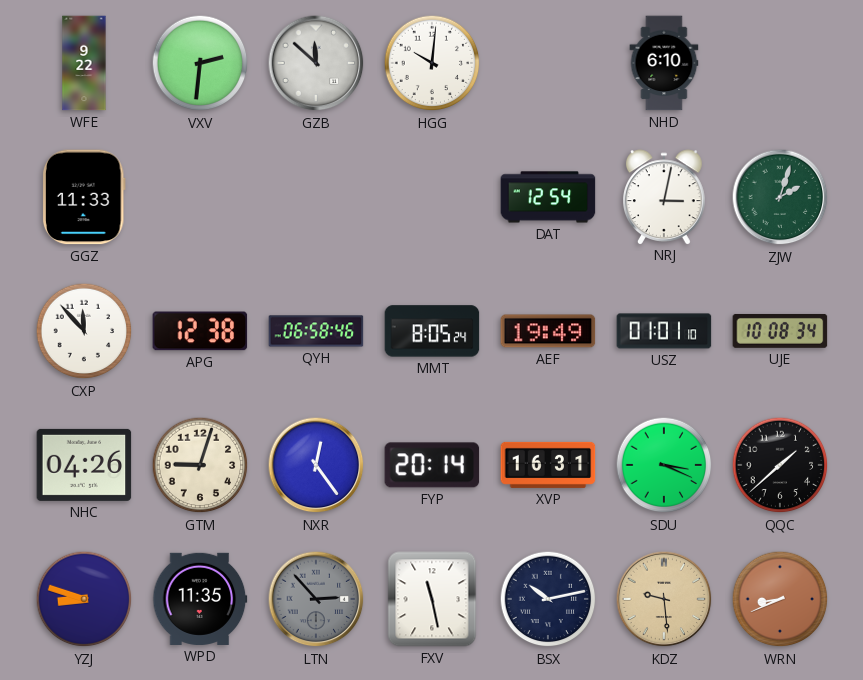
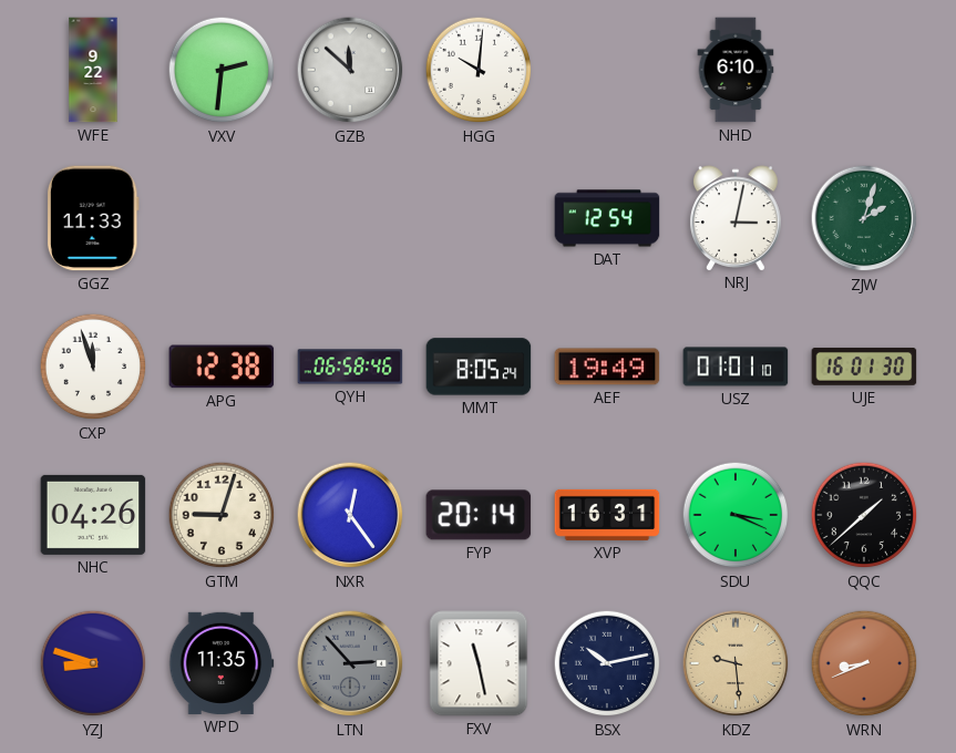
CXP: 11:53 -> 11:57 (93, 367)
UJE: 10:08 -> 16:01 (864, 367)
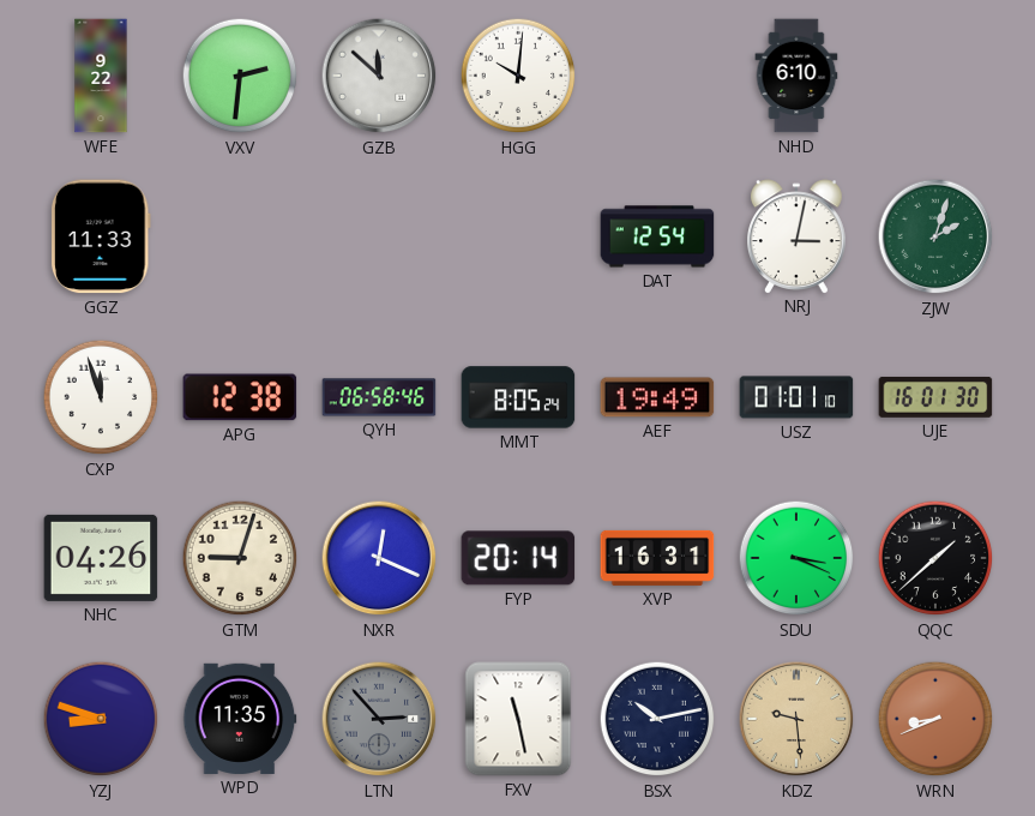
NXR: 12:24 -> 12:19 (379, 558)
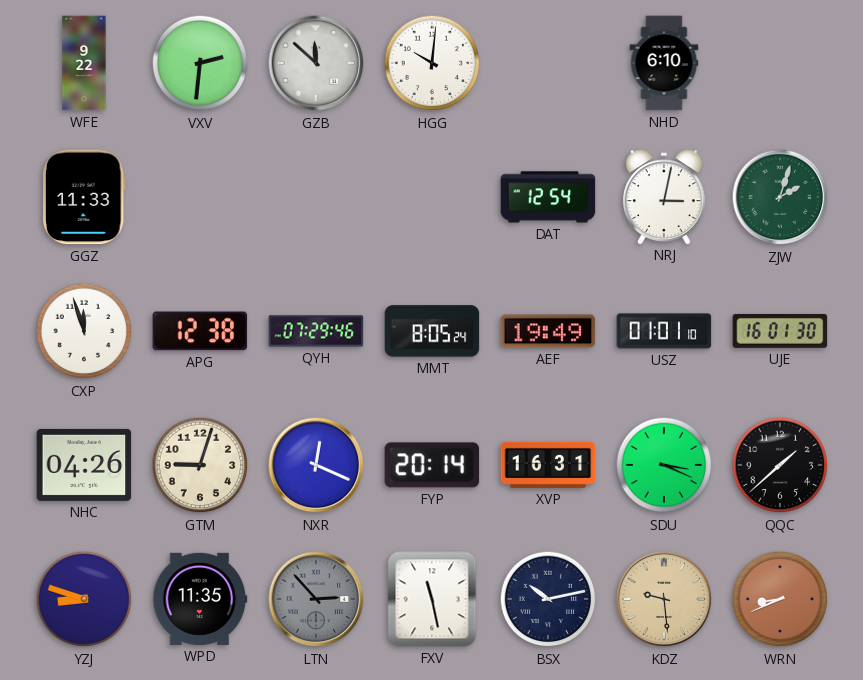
QYH: 06:58 -> 07:29 (316, 331)
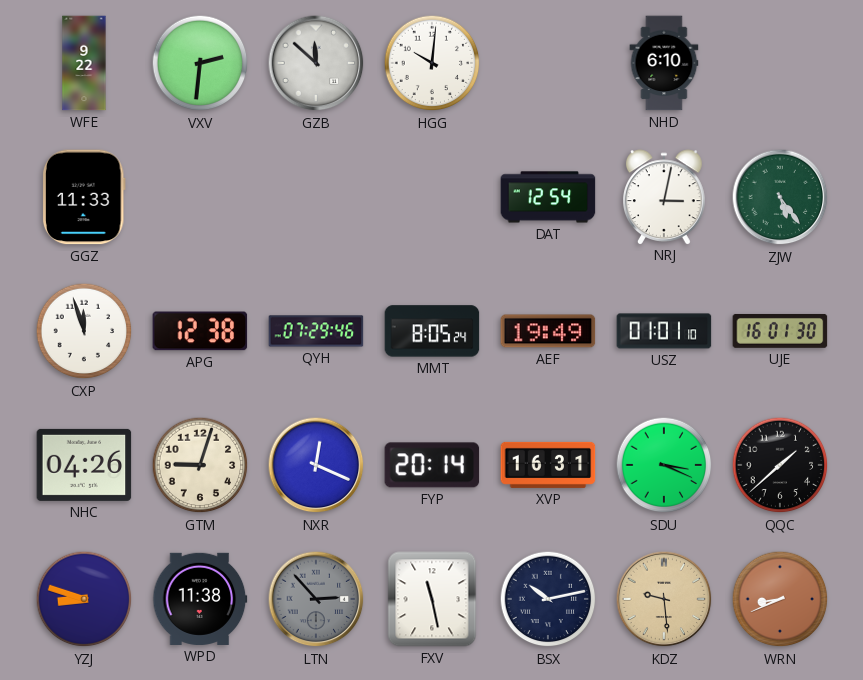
ZJW: 2:03 -> 5:24 (780, 197)
WPD: 11:35 -> 11:38 (200, 599)
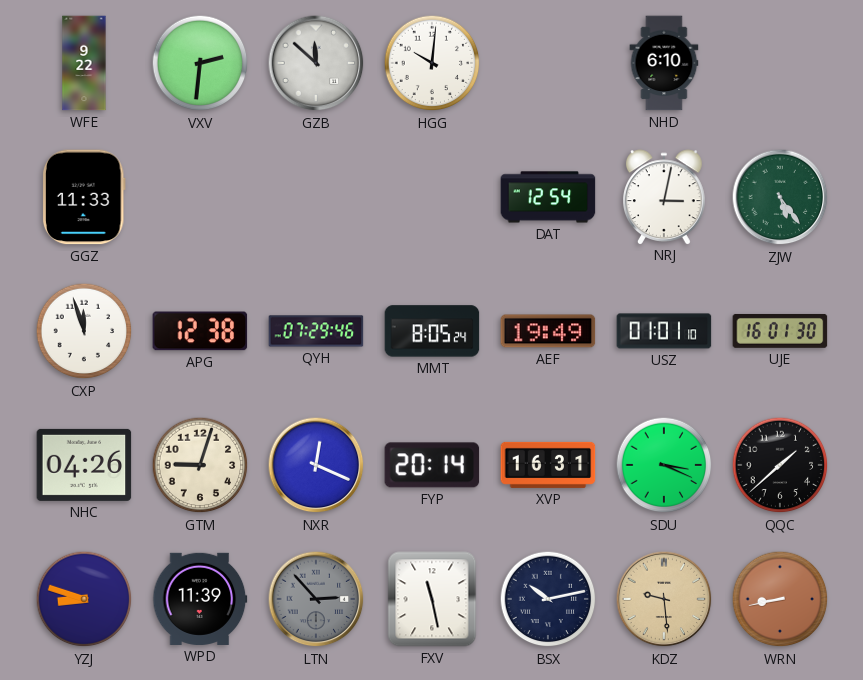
WPD: 11:38 -> 11:39 (200, 599)
WRN: 8:41 -> 8:43 (780, 599)
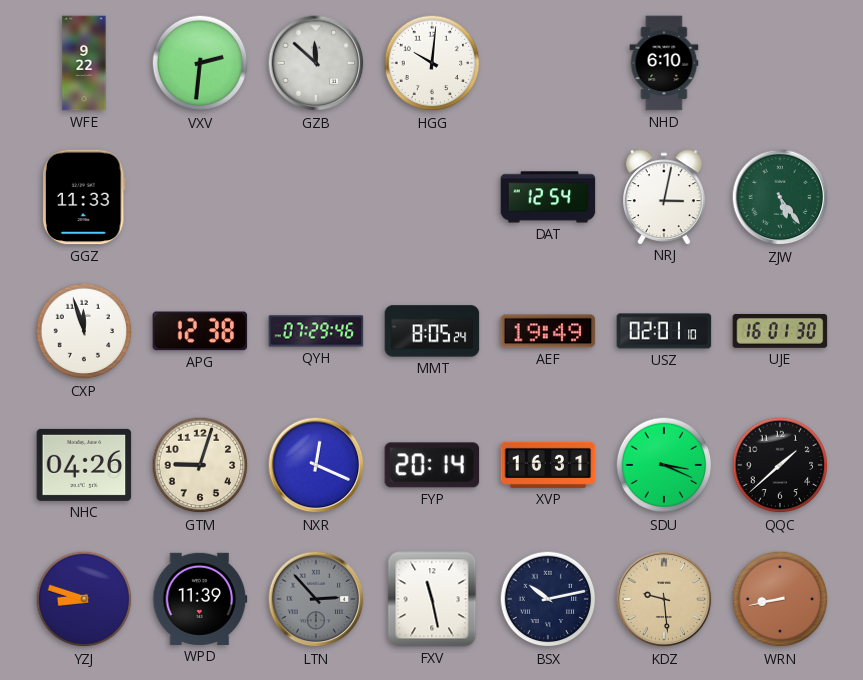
USZ: 01:01 -> 02:01 (664, 331)
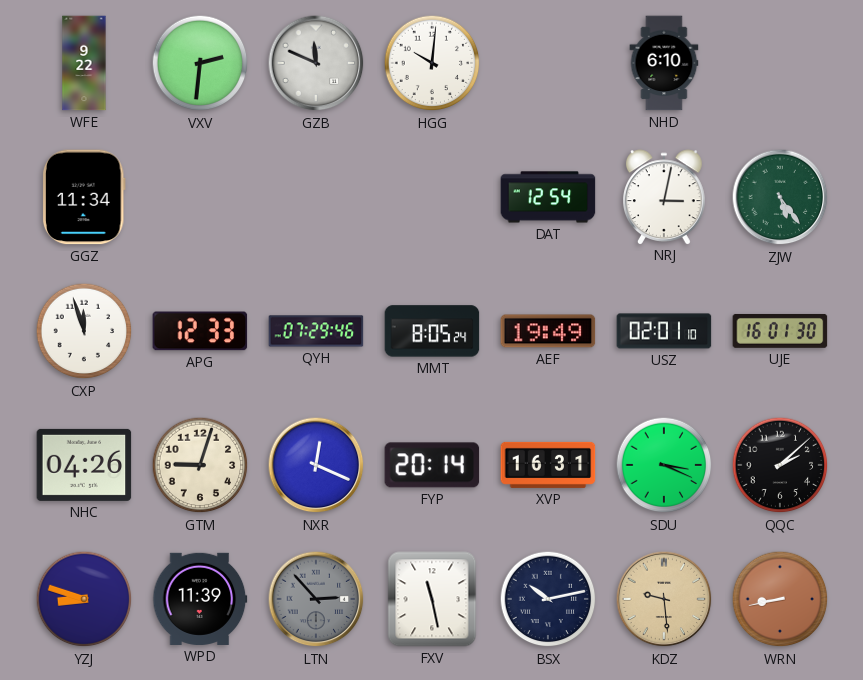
GZB: 11:52 -> 11:49 (316, 63)
GGZ: 11:33 -> 11:34 (84, 197)
APG: 12:38 -> 12:33 (200, 331)
QQC: 1:38 -> 2:08 (780, 465)
